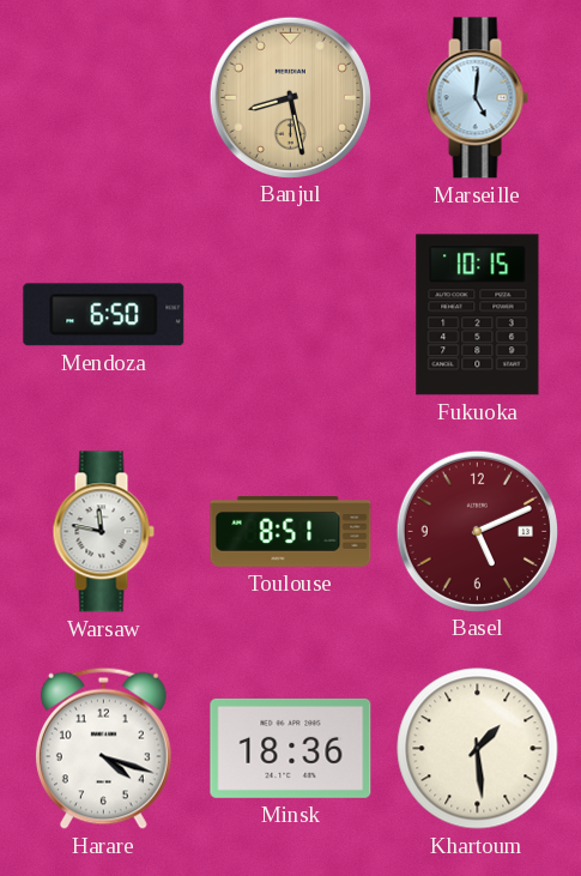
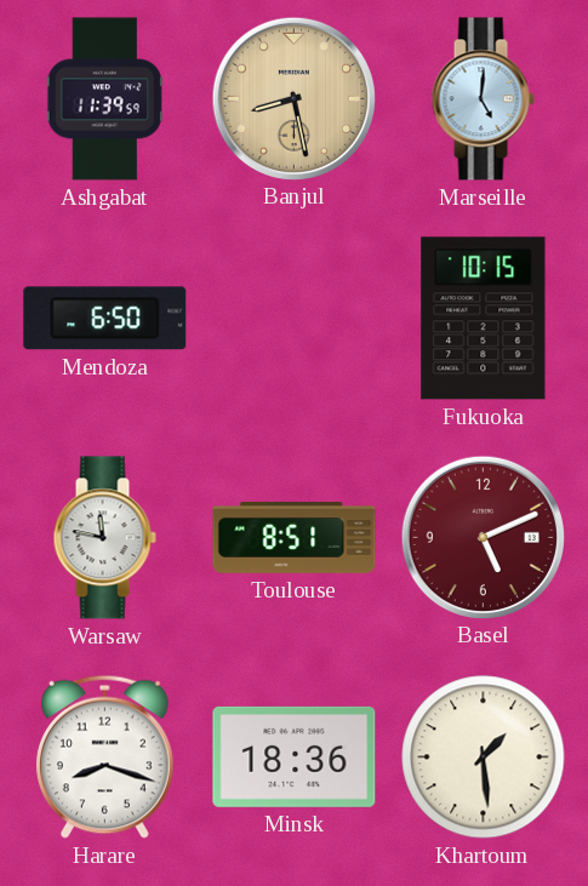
Ashgabat: none -> 11:39 (104, 99)
Harare: 4:18 -> 8:18 (104, 756)
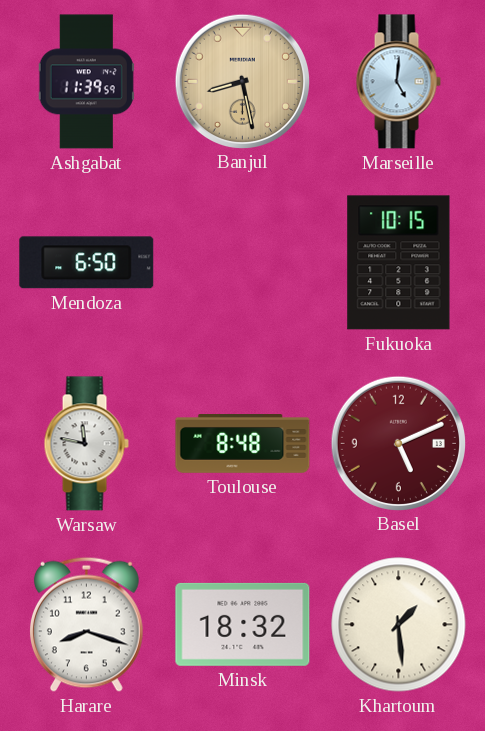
Toulouse: 8:51 -> 8:48 (243, 444)
Minsk: 18:36 -> 18:32 (243, 624)
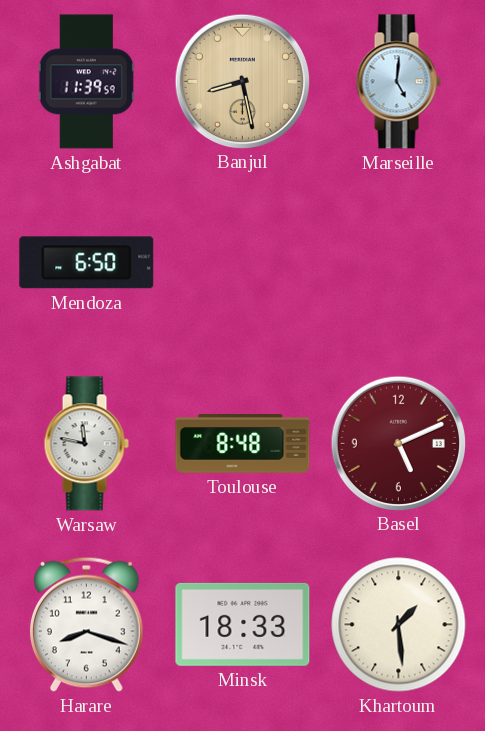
Fukuoka: 10:15 -> none (399, 263)
Minsk: 18:32 -> 18:33 (243, 624)
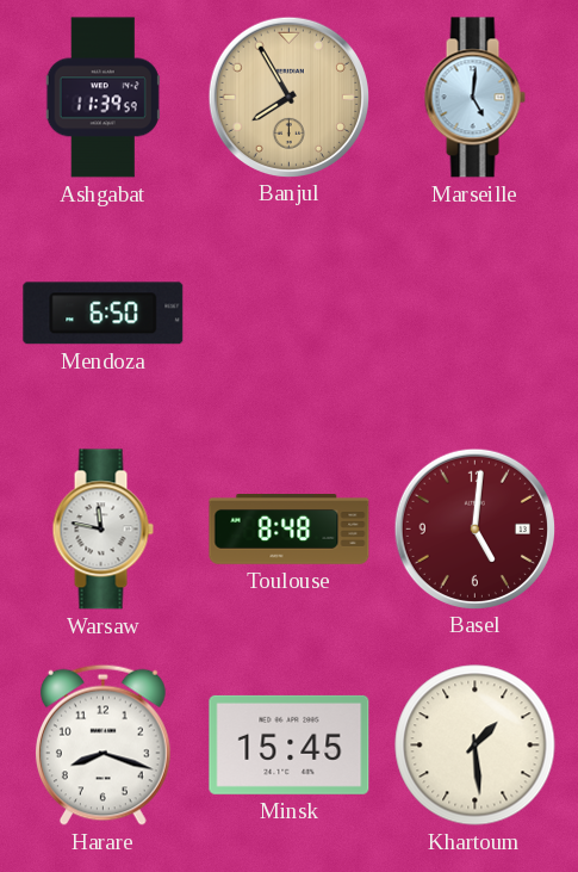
Banjul: 8:28 -> 7:55 (288, 97)
Basel: 5:11 -> 5:01 (474, 528)
Minsk: 18:33 -> 15:45 (290, 744)
